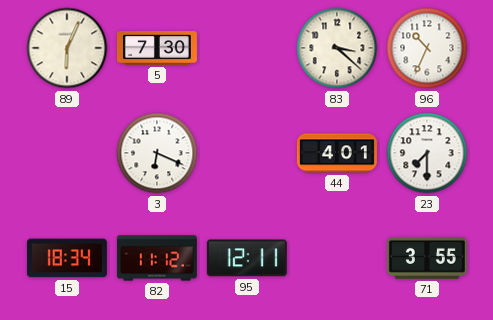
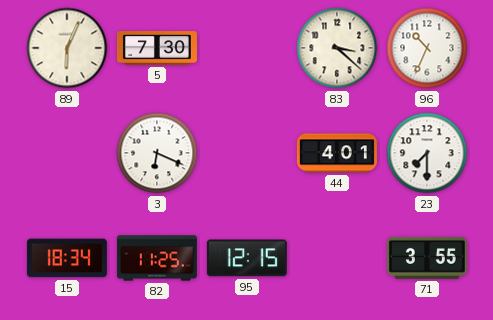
82: 11:12 -> 11:25 (157, 258)
95: 12:11 -> 12:15 (247, 258)
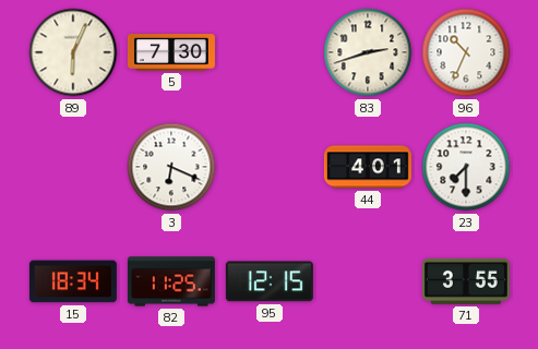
83: 3:22 -> 2:42 (368, 52)
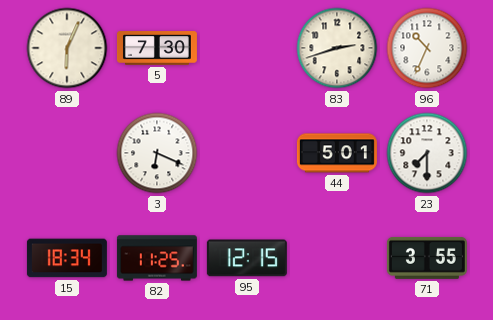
44: 4:01 -> 5:01 (337, 153)
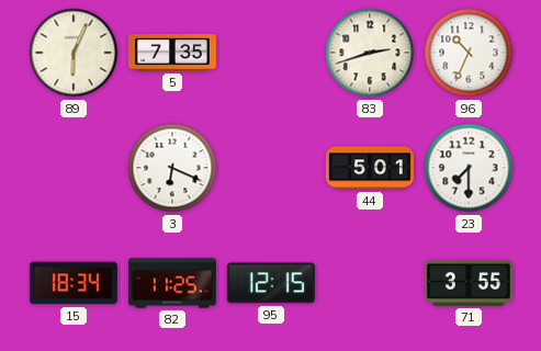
5: 7:30 -> 7:35 (172, 53)
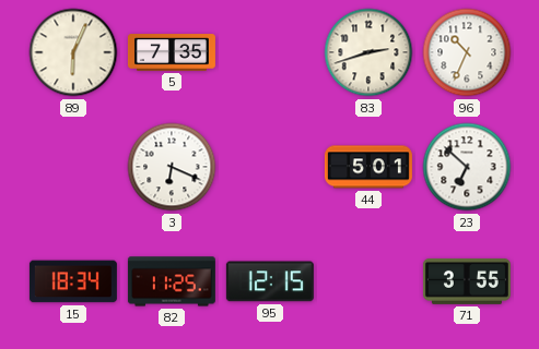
23: 7:30 -> 6:52 (467, 167)
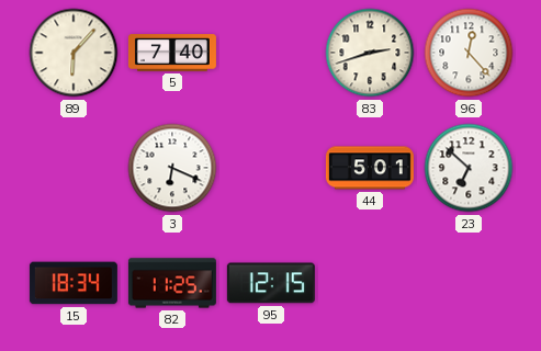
89: 6:04 -> 6:07 (74, 53)
5: 7:35 -> 7:40 (172, 53)
96: 10:34 -> 12:23 (469, 53)
71: 3:55 -> none (467, 281)
